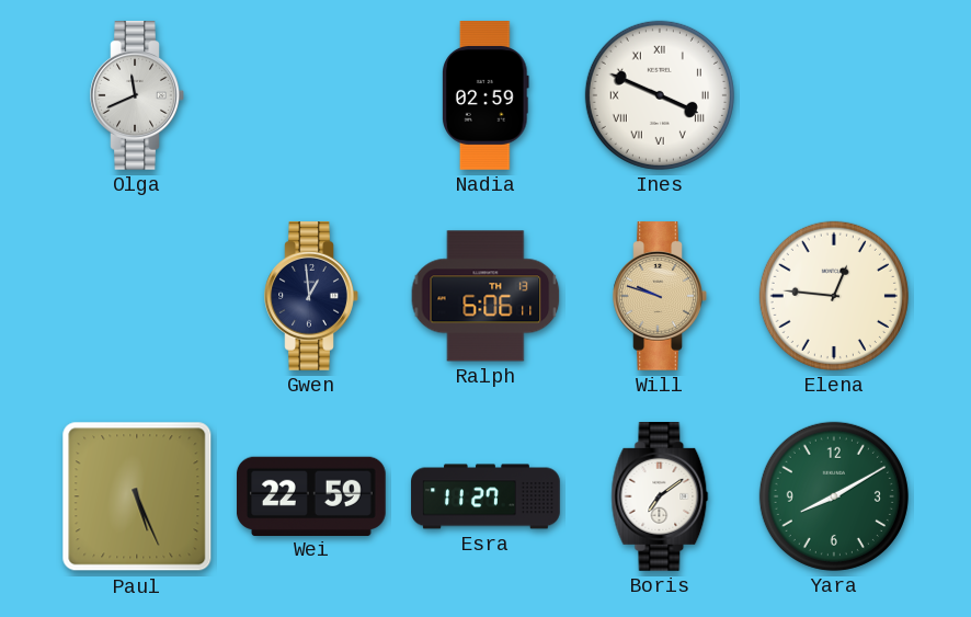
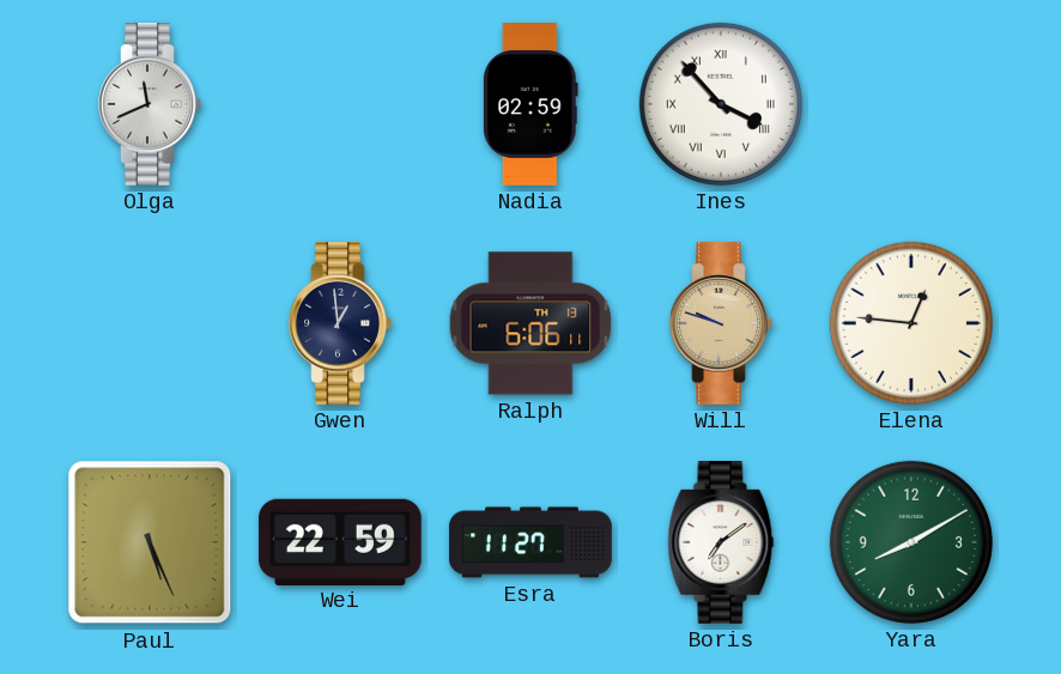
Ines: 3:49 -> 3:53 (721, 104)
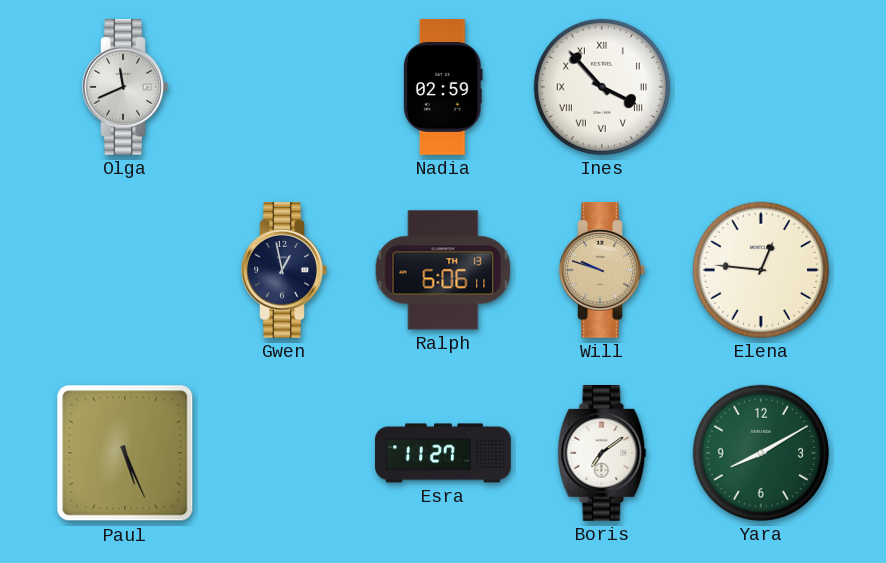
Gwen: 12:59 -> 12:58 (284, 271)
Wei: 22:59 -> none (341, 541)
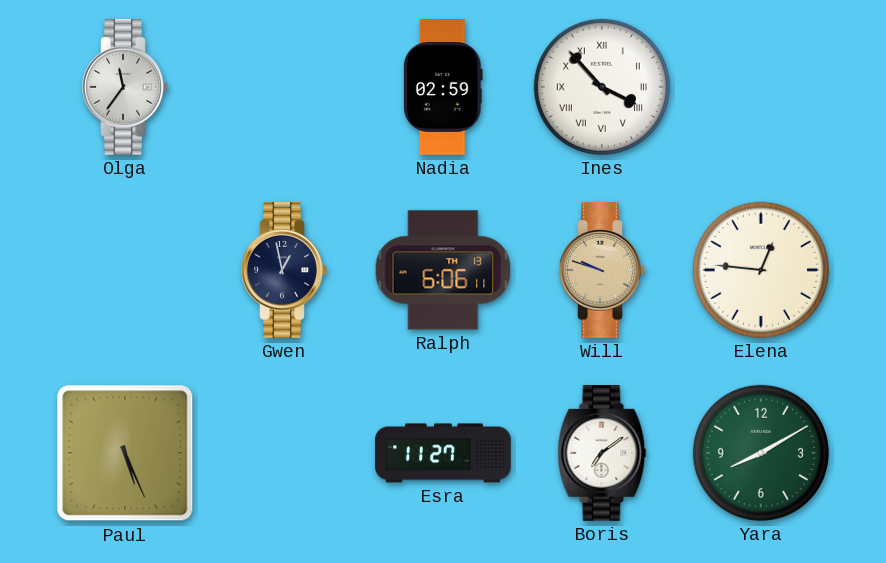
Olga: 11:41 -> 11:36 (125, 88)
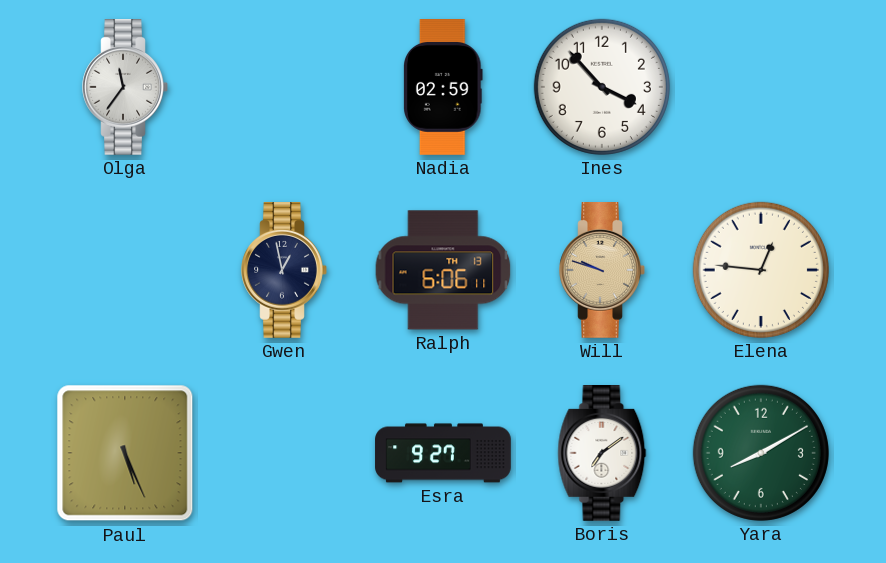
Ines numerals: Roman -> Arabic (602, 87)
Esra: 11:27 -> 9:27 (443, 453)
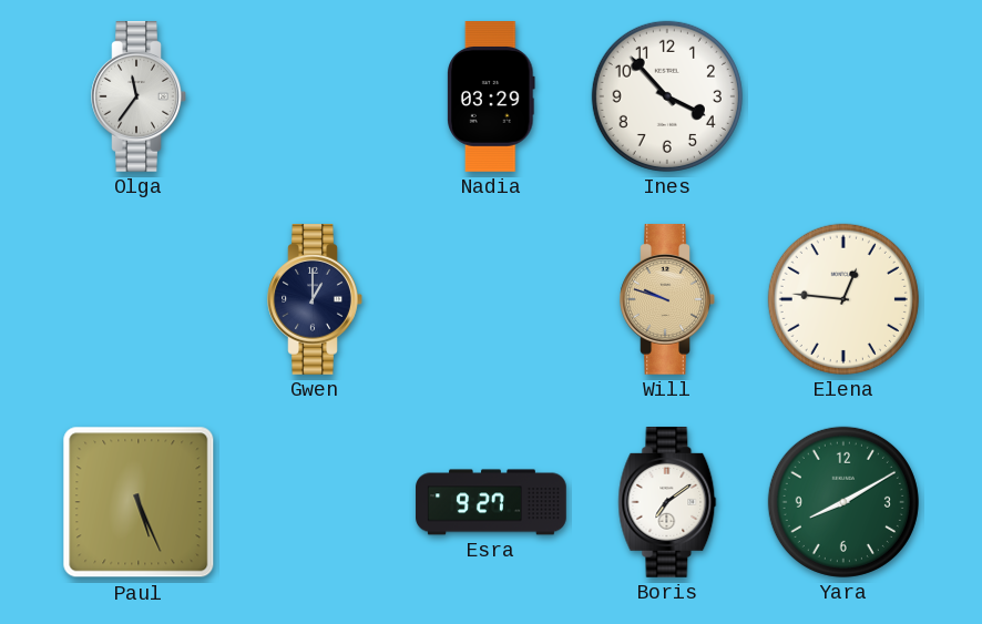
Nadia: 02:59 -> 03:29 (492, 98)
Gwen: 12:58 -> 1:00 (315, 300)
Ralph: 6:06 -> none (443, 270)
